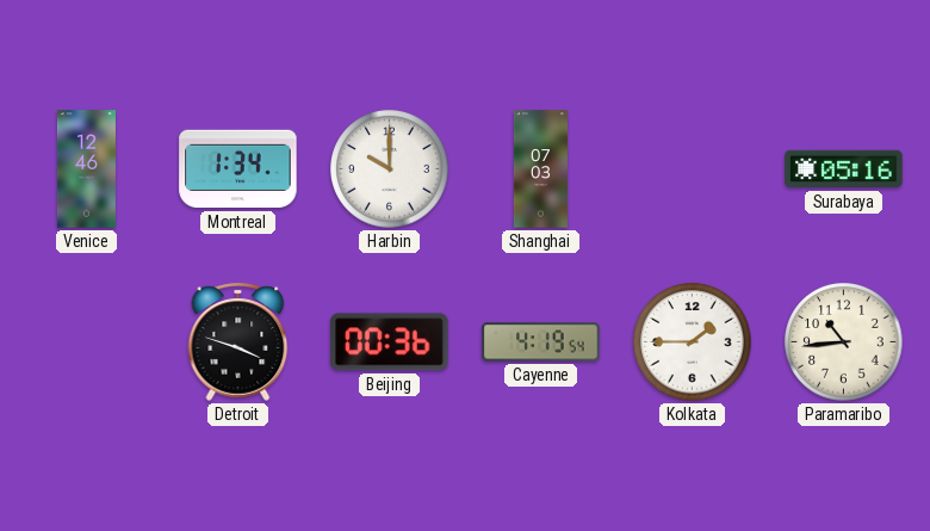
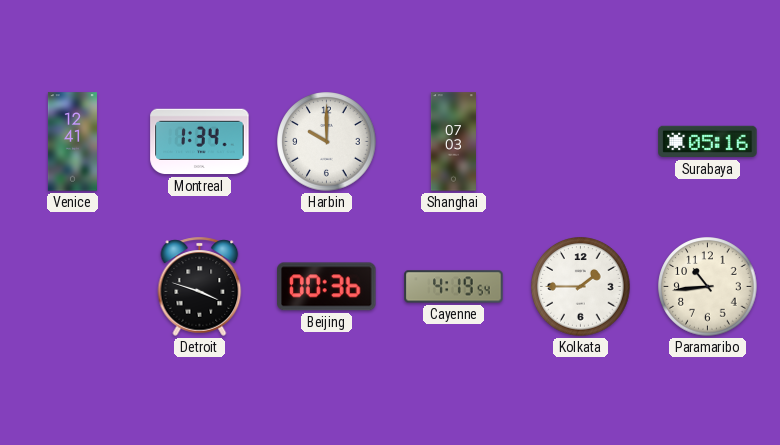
Venice: 12:46 -> 12:41 (72, 142)
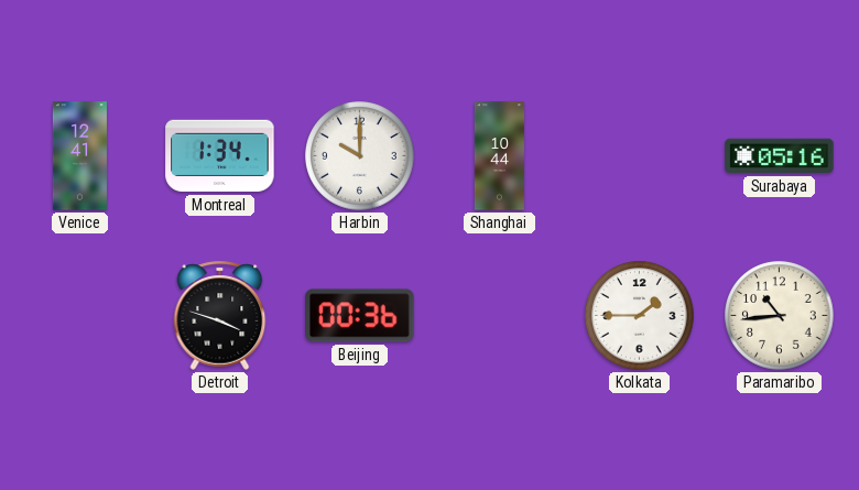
Shanghai: 07:03 -> 10:44 (499, 156)
Cayenne: 4:19 -> none (454, 287)
